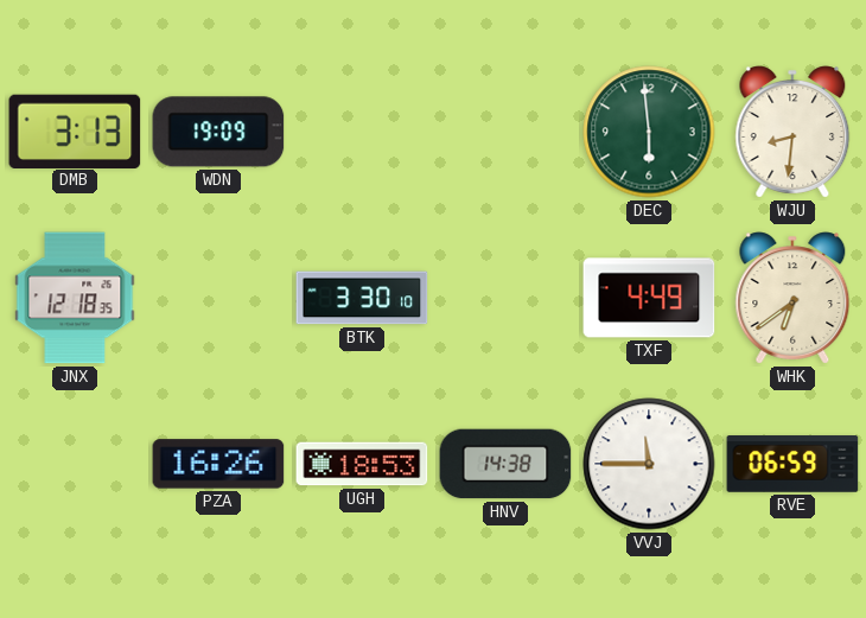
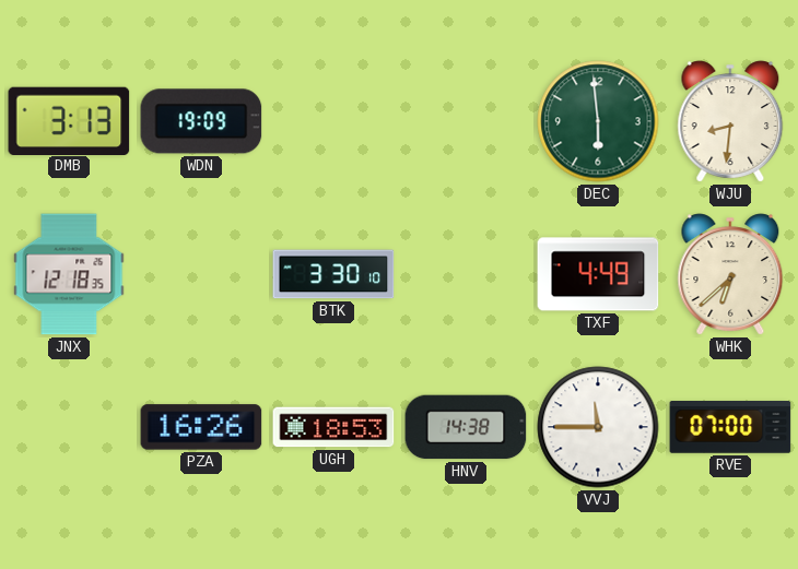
WHK: 6:39 -> 6:38 (730, 274)
RVE: 06:59 -> 07:00 (730, 428)
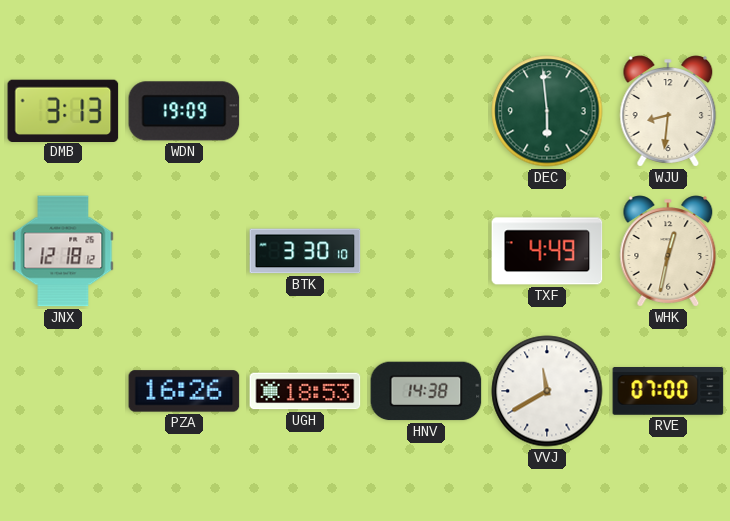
JNX: 12:18:35 -> 12:18:12 (63, 251)
WHK: 6:38 -> 12:32 (668, 251)
VVJ: 11:45 -> 11:40 (547, 391)
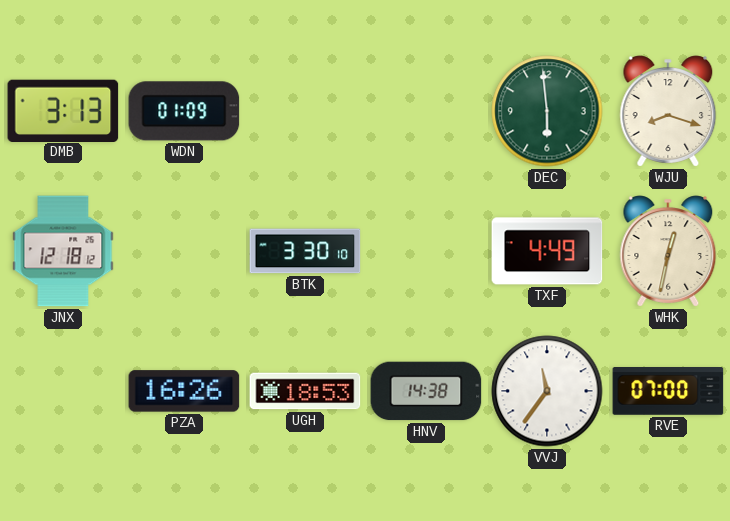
WDN: 19:09 -> 01:09 (184, 111)
WJU: 8:31 -> 8:18 (668, 111)
VVJ: 11:40 -> 11:36 (547, 391)
